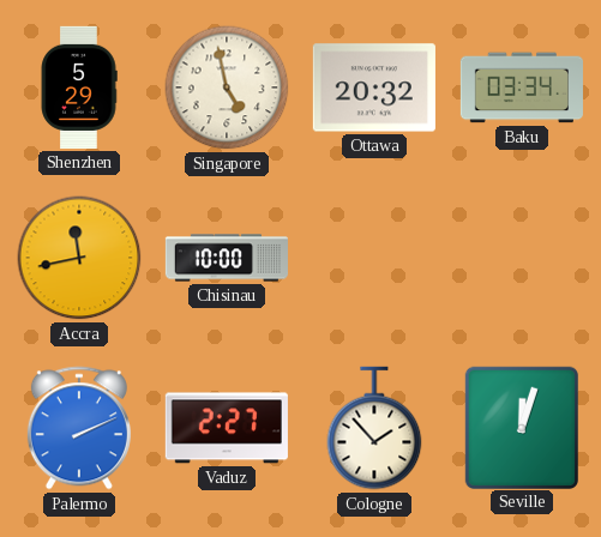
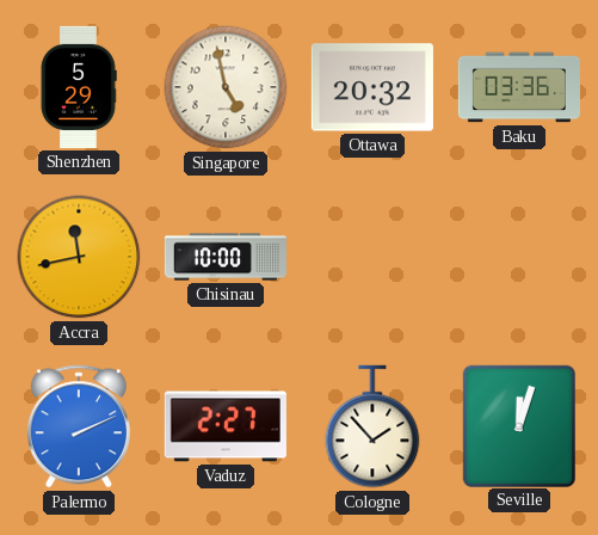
Baku: 03:34 -> 03:36 (519, 87)
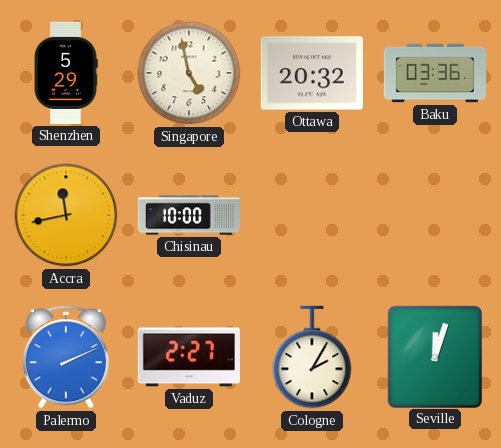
Cologne: 1:53 -> 2:05 (312, 357)
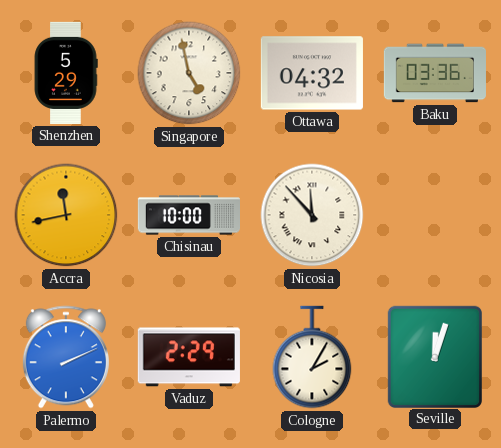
Ottawa: 20:32 -> 04:32 (312, 73)
Nicosia: none -> 11:53 (312, 215)
Vaduz: 2:27 -> 2:29 (189, 357)
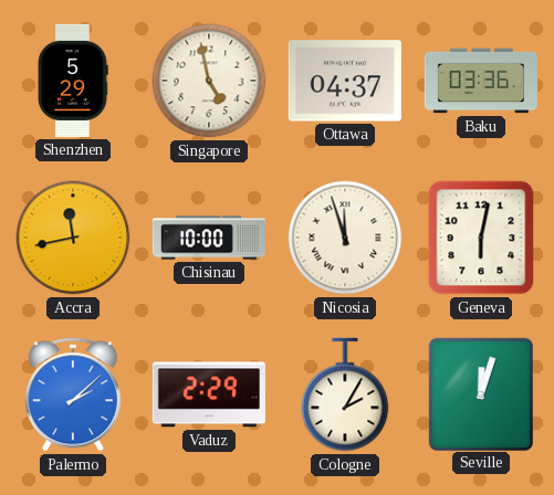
Ottawa: 04:32 -> 04:37 (345, 81)
Nicosia: 11:53 -> 11:57 (345, 238)
Geneva: none -> 6:02 (481, 238)
Palermo: 2:11 -> 2:08 (73, 394)
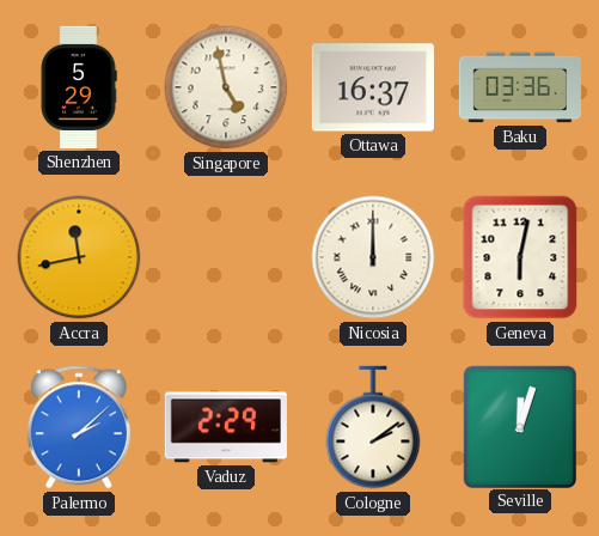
Ottawa: 04:37 -> 16:37 (373, 87)
Chisinau: 10:00 -> none (208, 238)
Nicosia: 11:57 -> 12:00 (373, 257)
Cologne: 2:05 -> 2:09 (373, 427)
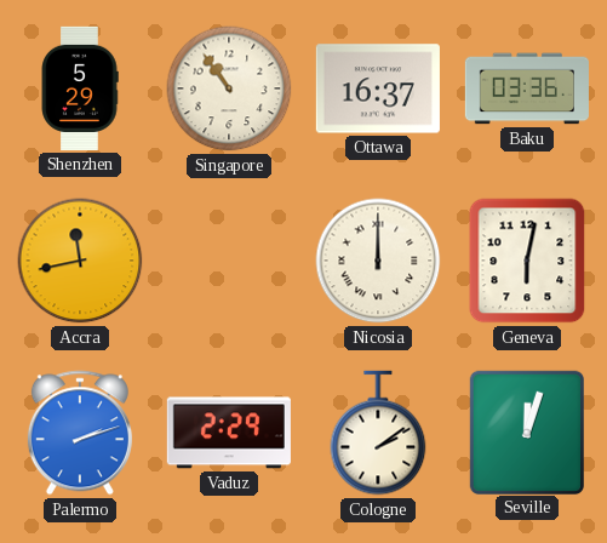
Singapore: 4:58 -> 10:54 (229, 88)
Palermo: 2:08 -> 2:12 (80, 433)
